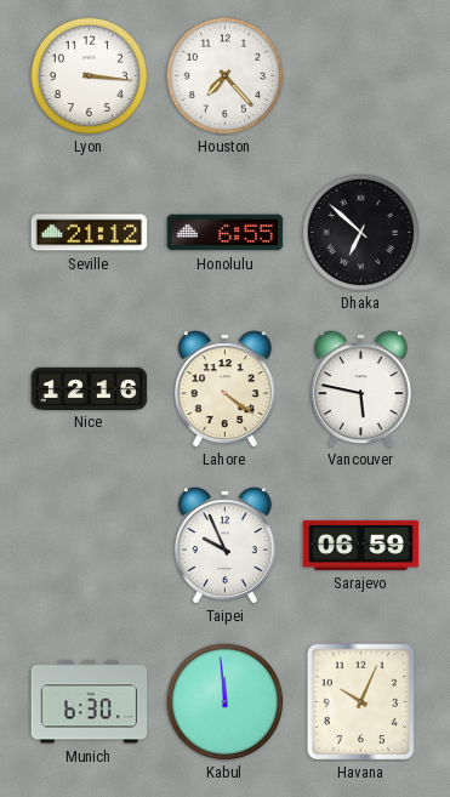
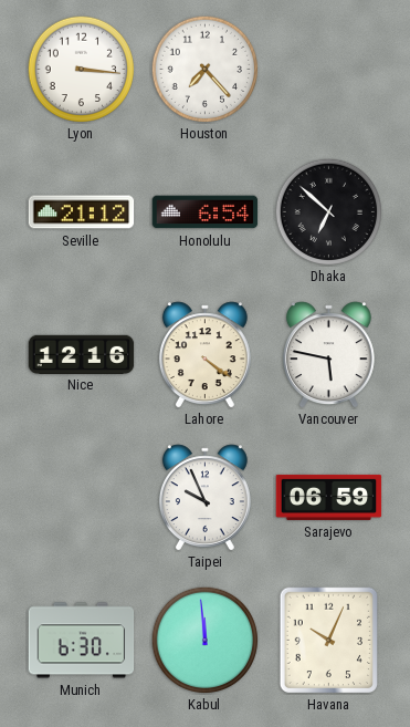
Honolulu: 6:55 -> 6:54 (206, 212)
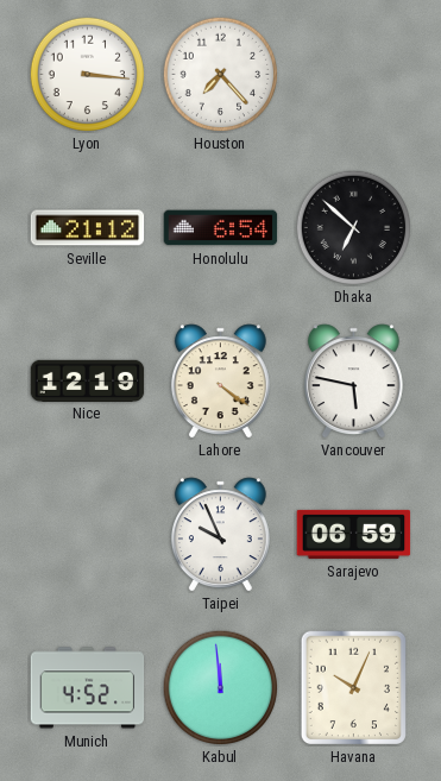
Nice: 12:16 -> 12:19 (88, 380)
Munich: 6:30 -> 4:52 (88, 688)
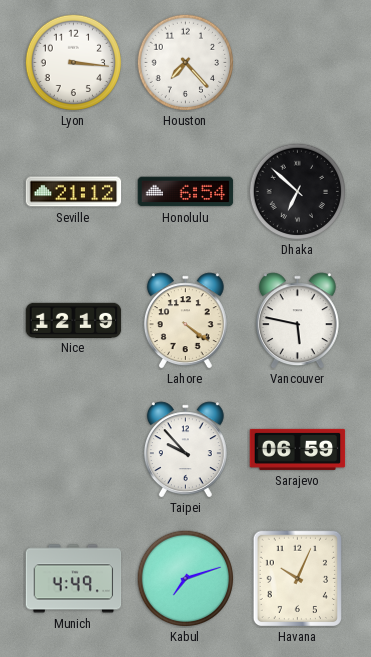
Taipei: 9:56 -> 9:53 (185, 450)
Munich: 4:52 -> 4:49 (74, 579)
Kabul: 11:59 -> 7:12 (185, 578)
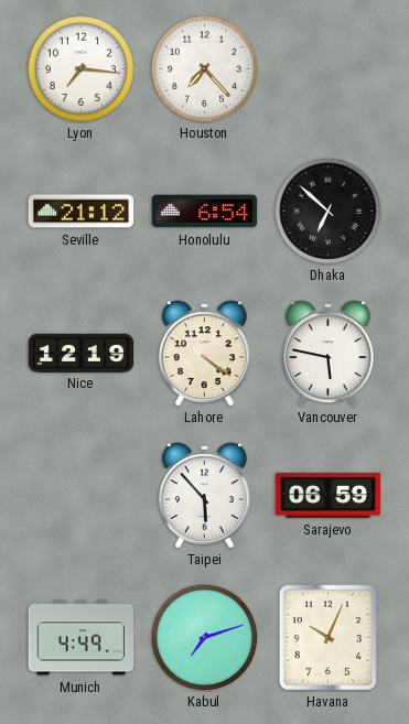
Lyon: 3:16 -> 7:16 (80, 68)
Taipei: 9:53 -> 5:53 (204, 496)
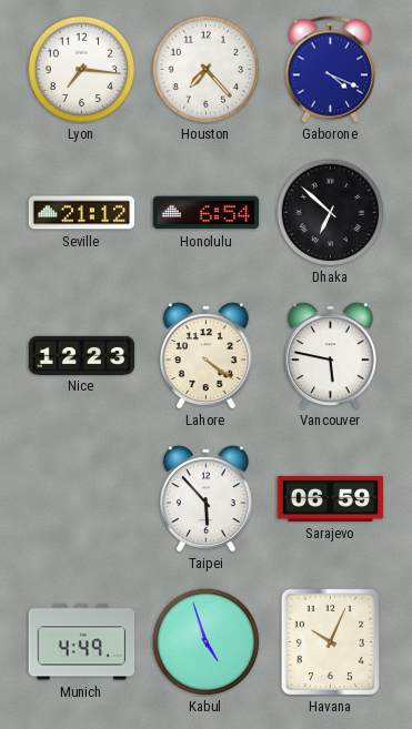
Gaborone: none -> 4:19 (331, 70)
Nice: 12:19 -> 12:23 (82, 355)
Kabul: 7:12 -> 4:57 (205, 641)
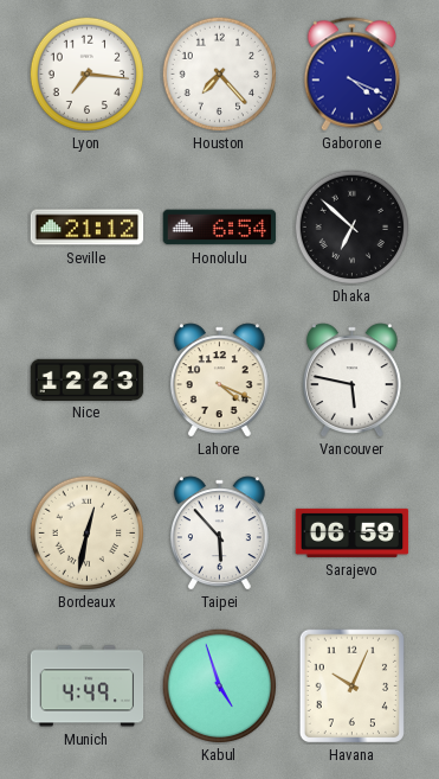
Lahore: 4:21 -> 4:19 (219, 381)
Bordeaux: none -> 12:32 (86, 532)
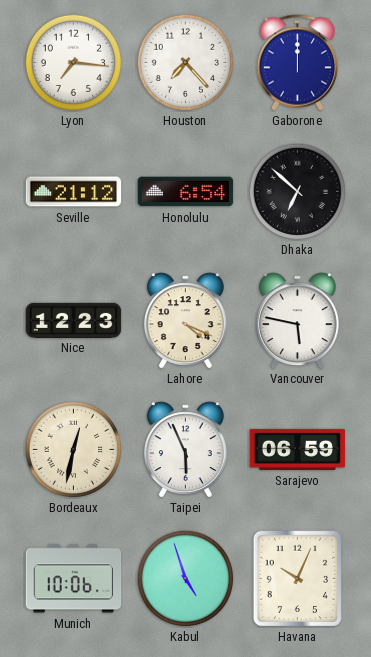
Gaborone: 4:19 -> 12:00 (298, 63)
Taipei: 5:53 -> 5:56 (185, 450)
Munich: 4:49 -> 10:06 (74, 579)
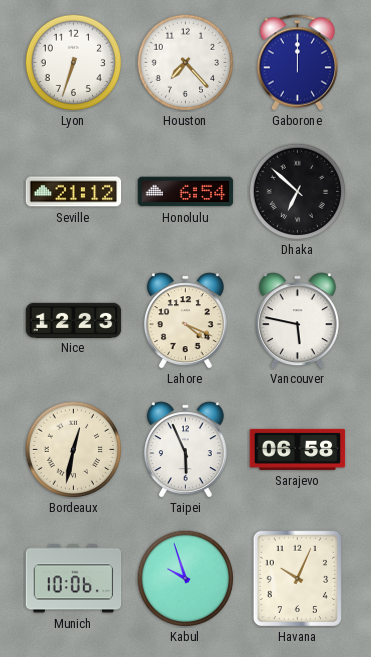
Lyon: 7:16 -> 6:33 (73, 62)
Sarajevo: 06:59 -> 06:58 (298, 449)
Kabul: 4:57 -> 9:57 (185, 578)
